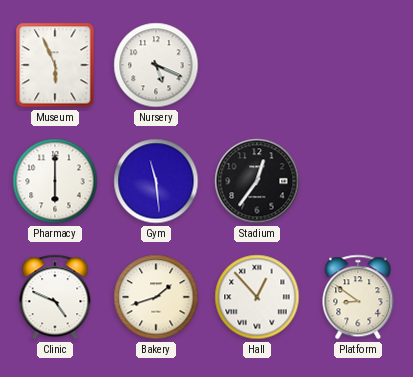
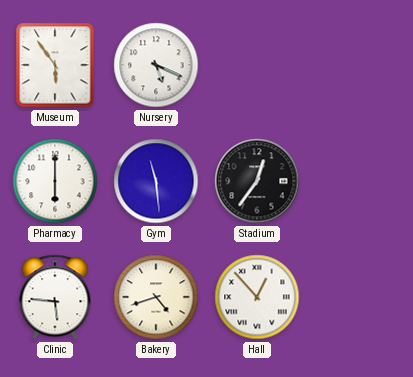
Museum: 5:56 -> 5:54 (55, 65)
Clinic: 4:49 -> 5:46 (55, 297)
Bakery: 1:42 -> 4:42 (156, 297)
Platform: 8:51 -> none (358, 297)
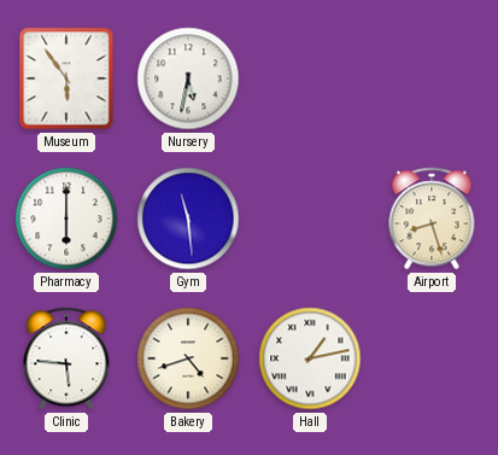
Nursery: 5:19 -> 5:32 (188, 78)
Stadium: 12:36 -> none (257, 181)
Airport: none -> 8:27 (432, 218)
Hall: 12:53 -> 1:13 (310, 358)
